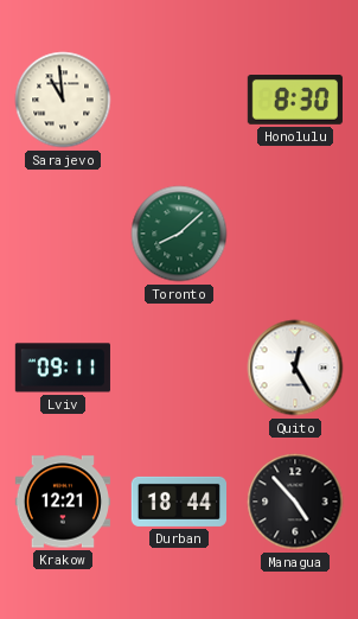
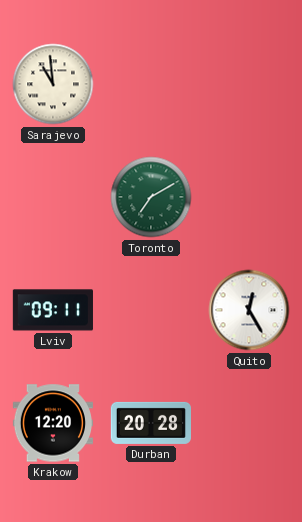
Honolulu: 8:30 -> none (295, 101)
Toronto: 8:08 -> 7:10 (151, 197)
Krakow: 12:21 -> 12:20 (52, 423)
Durban: 18:44 -> 20:28 (150, 423)
Managua: 4:53 -> none (295, 502)
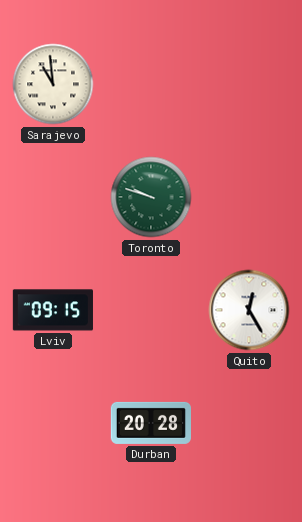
Toronto: 7:10 -> 9:48 (151, 197)
Lviv: 09:11 -> 09:15 (53, 310)
Krakow: 12:20 -> none (52, 423)
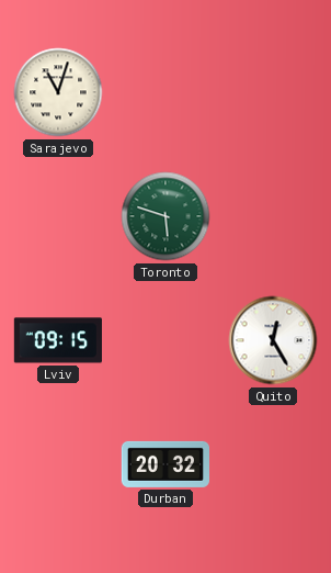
Sarajevo: 10:59 -> 11:03 (58, 92)
Toronto: 9:48 -> 5:48 (165, 216)
Durban: 20:28 -> 20:32 (164, 464)
